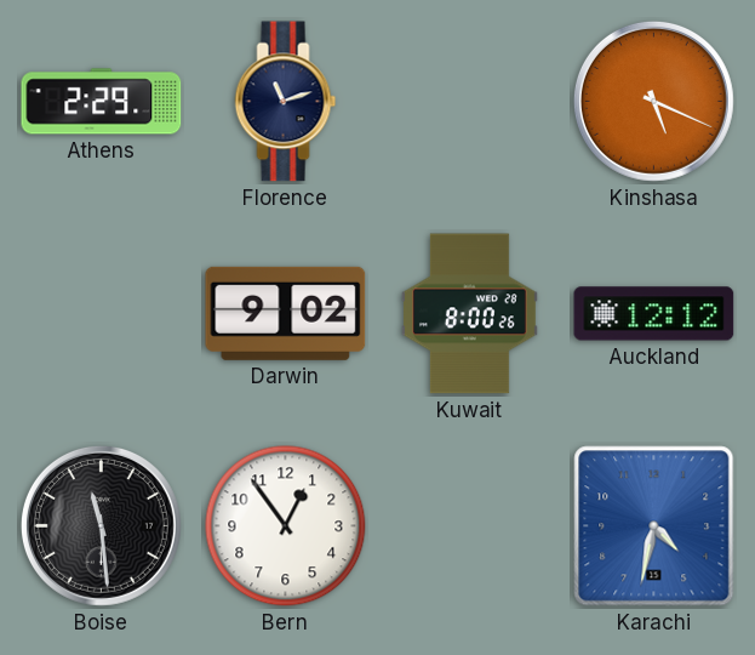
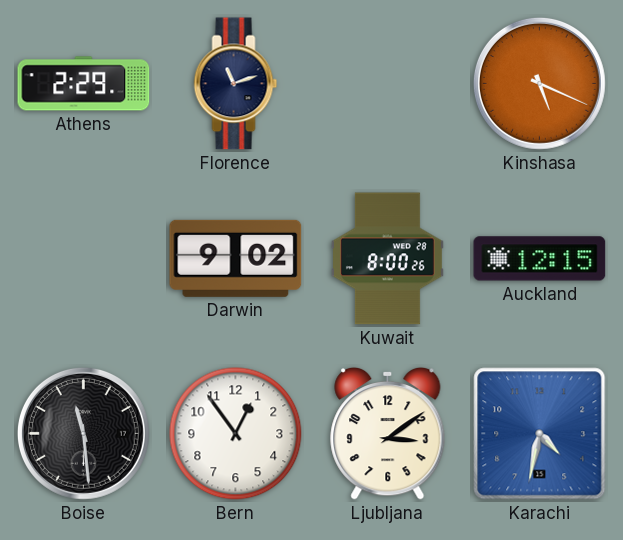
Auckland: 12:12 -> 12:15 (540, 259)
Ljubljana: none -> 3:09 (388, 433)
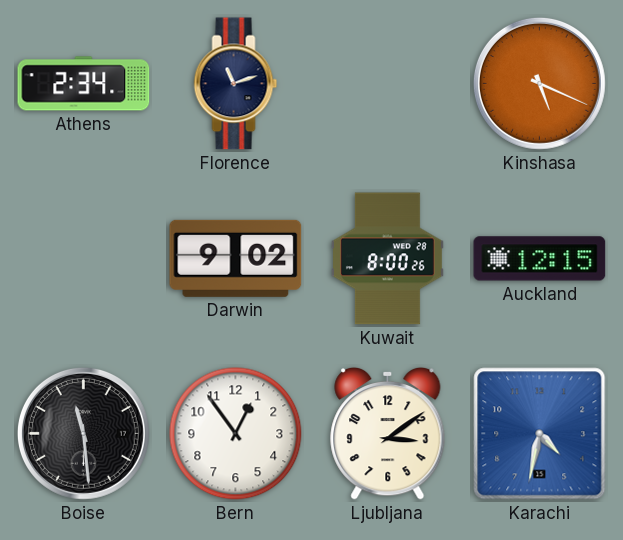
Athens: 2:29 -> 2:34 (84, 84)
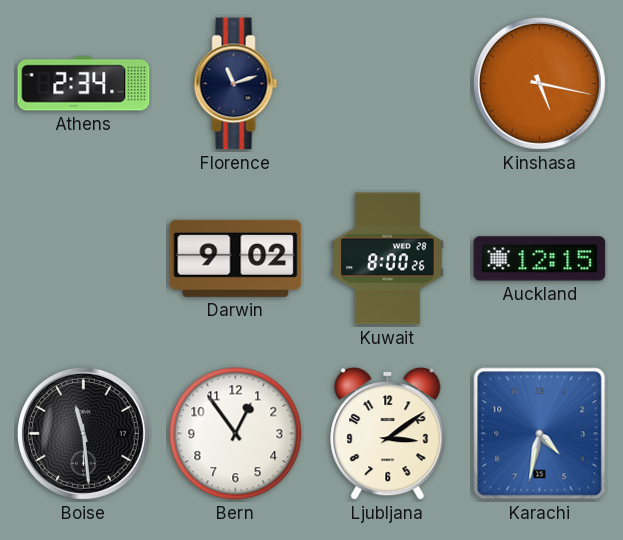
Kinshasa: 5:19 -> 5:17 (539, 83)
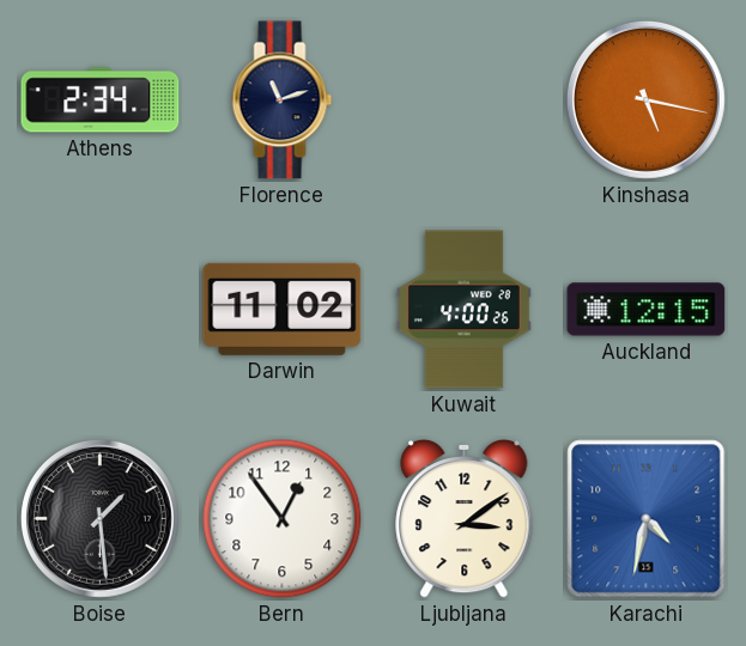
Darwin: 9:02 -> 11:02 (283, 309)
Kuwait: 8:00 -> 4:00 (463, 310)
Boise: 11:29 -> 1:29 (99, 518)
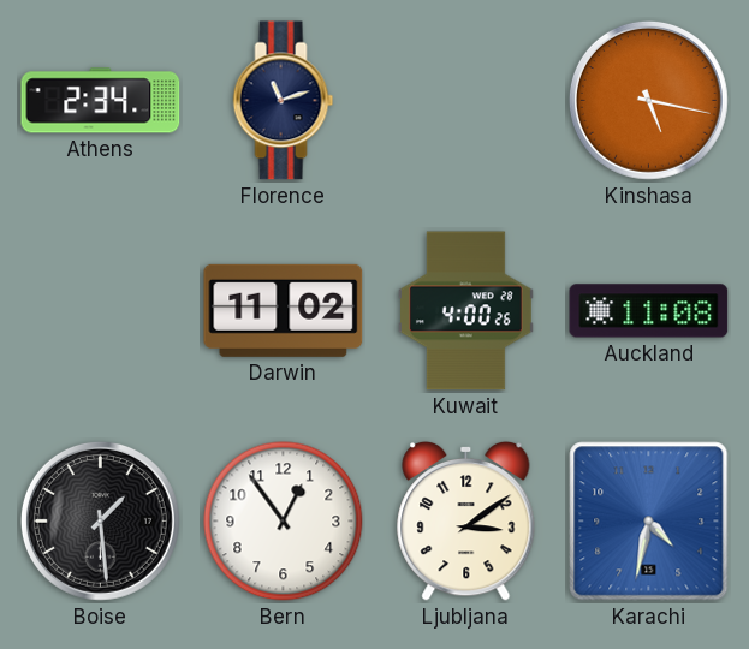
Auckland: 12:15 -> 11:08 (649, 311)
